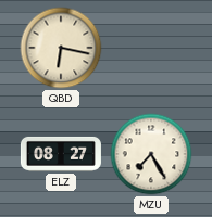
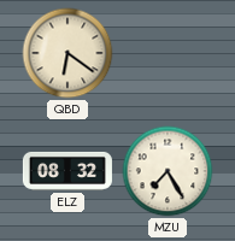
QBD: 6:17 -> 6:21 (67, 53)
ELZ: 08:27 -> 08:32 (67, 171)
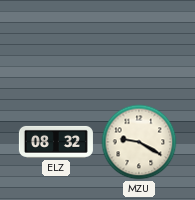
QBD: 6:21 -> none (67, 53)
MZU: 7:25 -> 9:20 (139, 142)
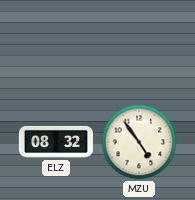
MZU: 9:20 -> 4:54 (139, 142)
